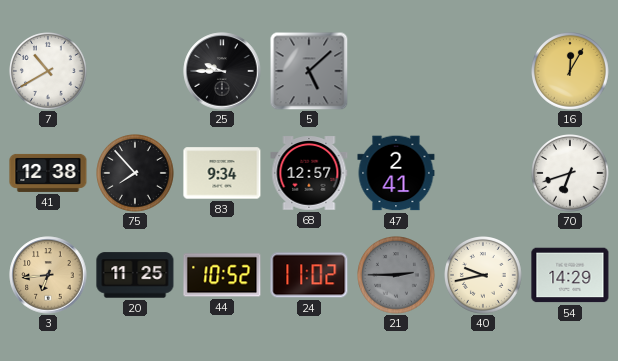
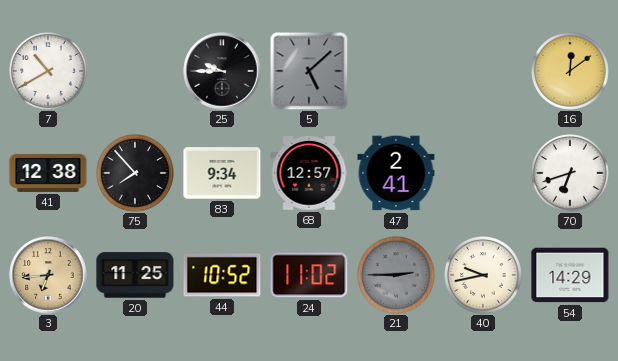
16: 12:05 -> 12:09 (571, 72)
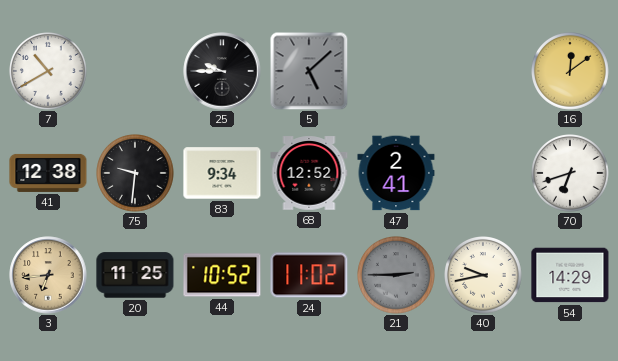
75: 7:53 -> 9:31 (136, 174)
68: 12:57 -> 12:52 (309, 173)
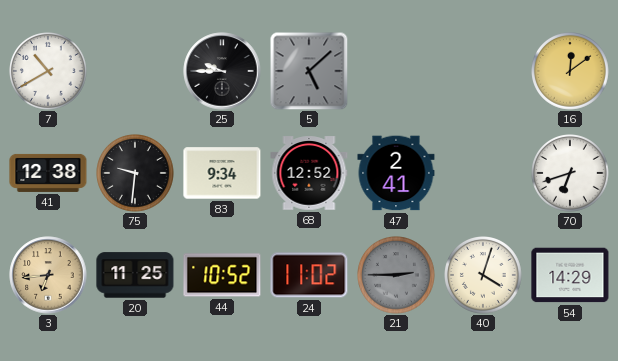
40: 9:43 -> 4:03 (484, 276)
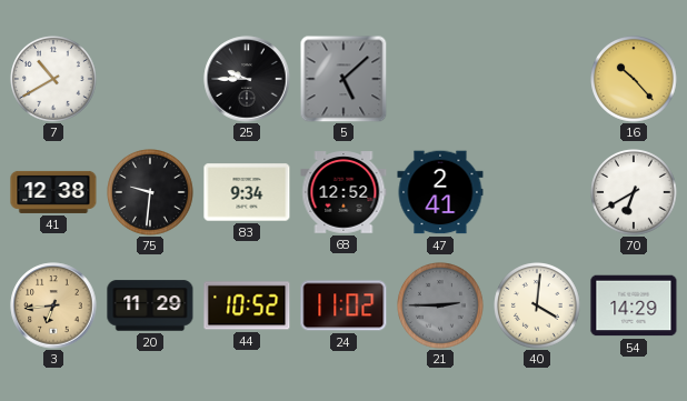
16: 12:09 -> 10:23 (635, 80)
70: 6:42 -> 6:40 (635, 193)
20: 11:25 -> 11:29 (150, 305)
40: 4:03 -> 4:01 (538, 307)
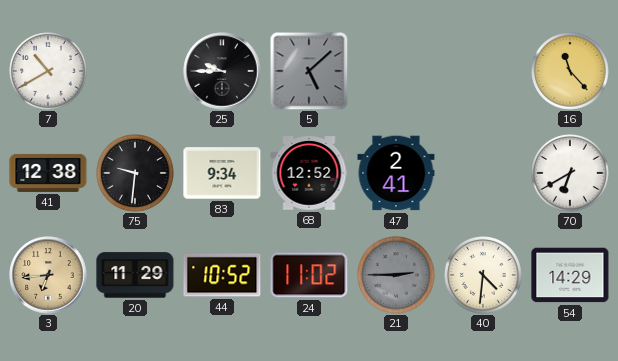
16: 10:23 -> 11:23 (571, 72)
40: 4:01 -> 4:31 (484, 276)
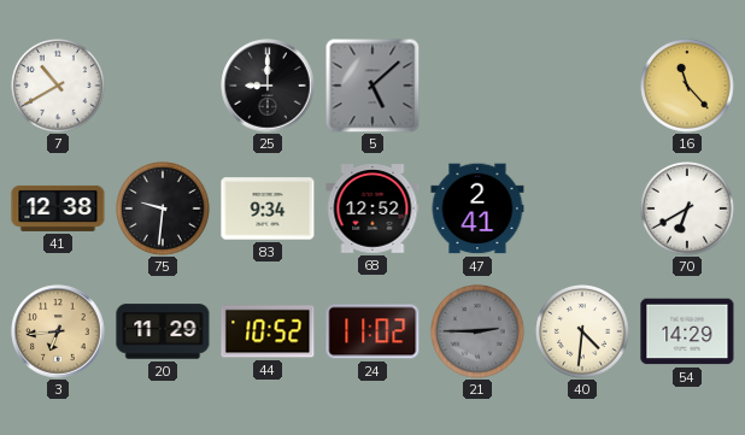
25: 9:45 -> 9:00 (268, 86)
